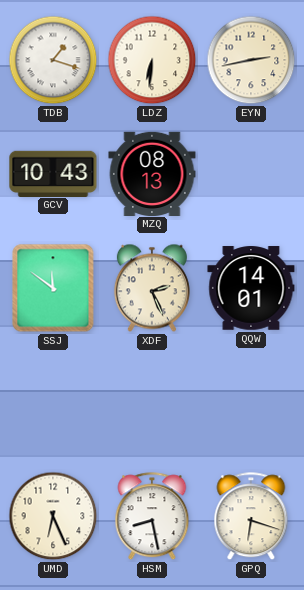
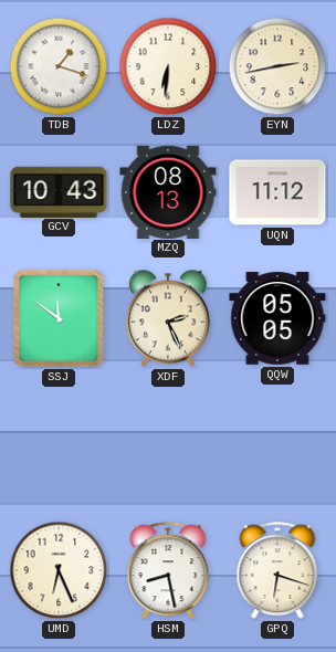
UQN: none -> 11:12 (277, 192)
QQW: 14:01 -> 05:05 (277, 318)
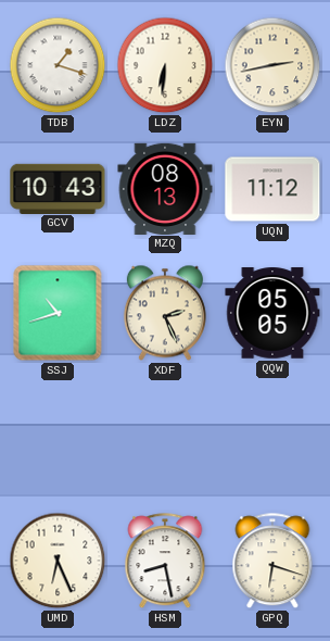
SSJ: 11:51 -> 10:42 (58, 313)
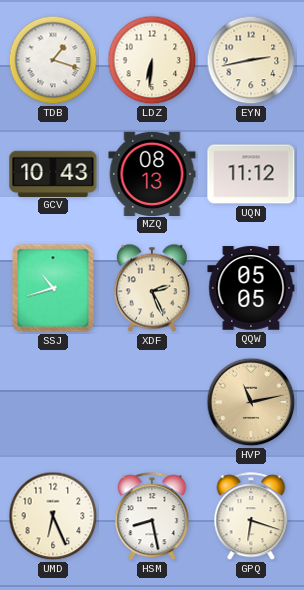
HVP: none -> 11:13 (251, 402)
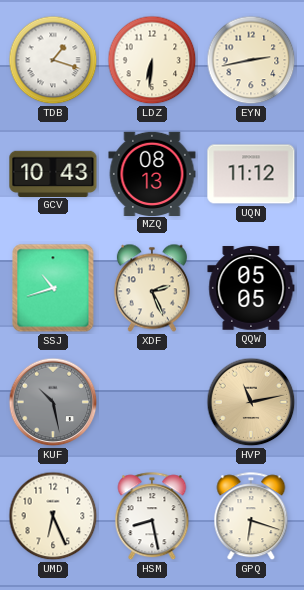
KUF: none -> 10:28 (53, 402)
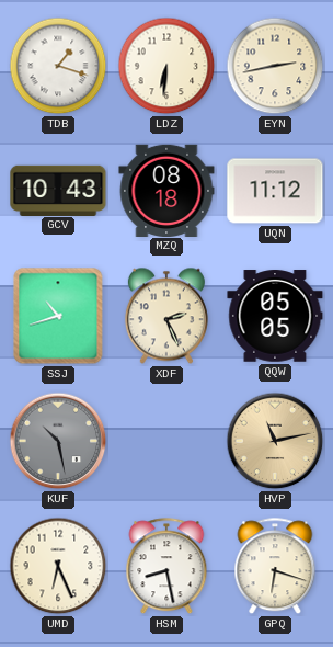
MZQ: 08:13 -> 08:18 (166, 190)
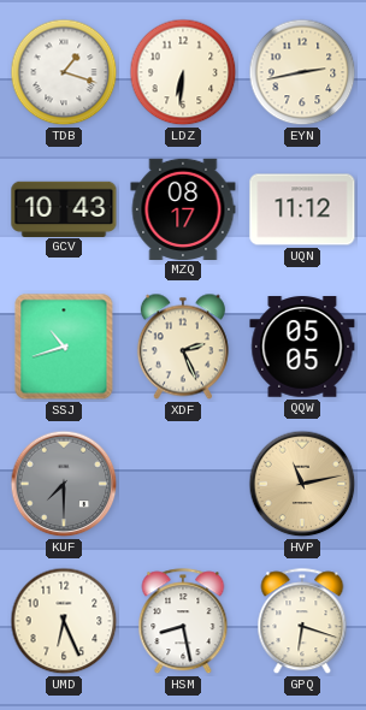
MZQ: 08:18 -> 08:17 (183, 208)
KUF: 10:28 -> 7:30 (64, 484)
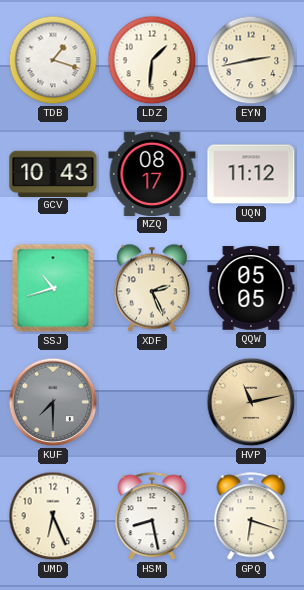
LDZ: 6:31 -> 1:31 (152, 60)
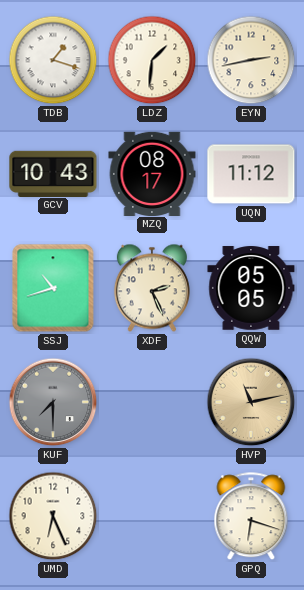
HSM: 8:28 -> none (152, 517)
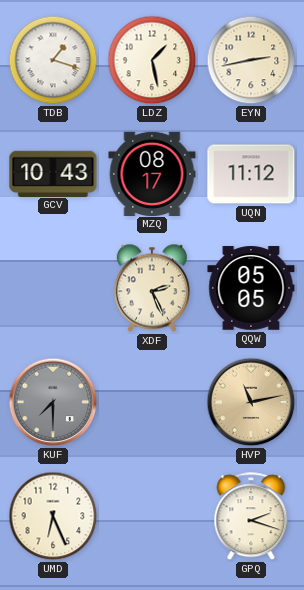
LDZ: 1:31 -> 1:28 (152, 60)
SSJ: 10:42 -> none (53, 288)
GPQ: 6:18 -> 2:18 (251, 517)
